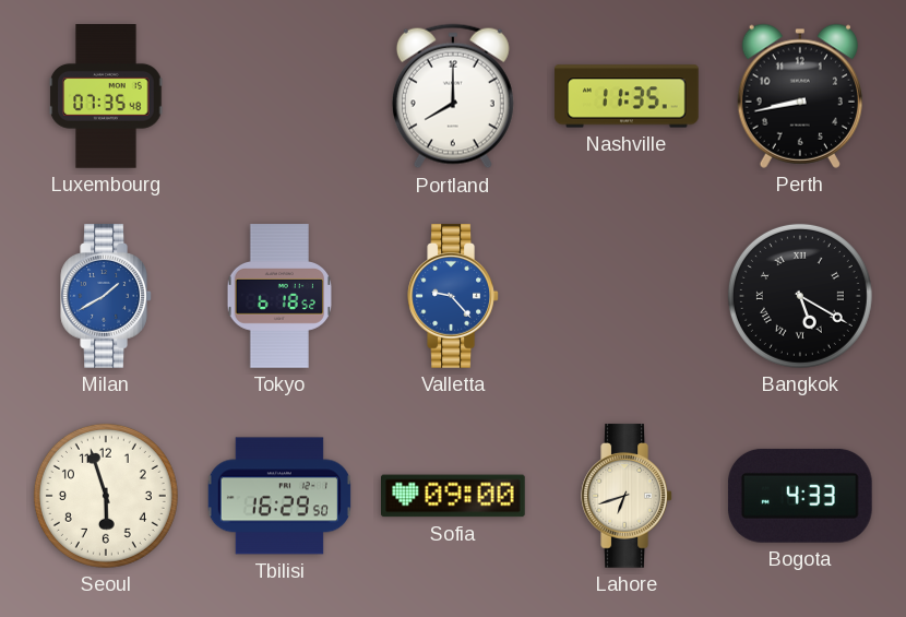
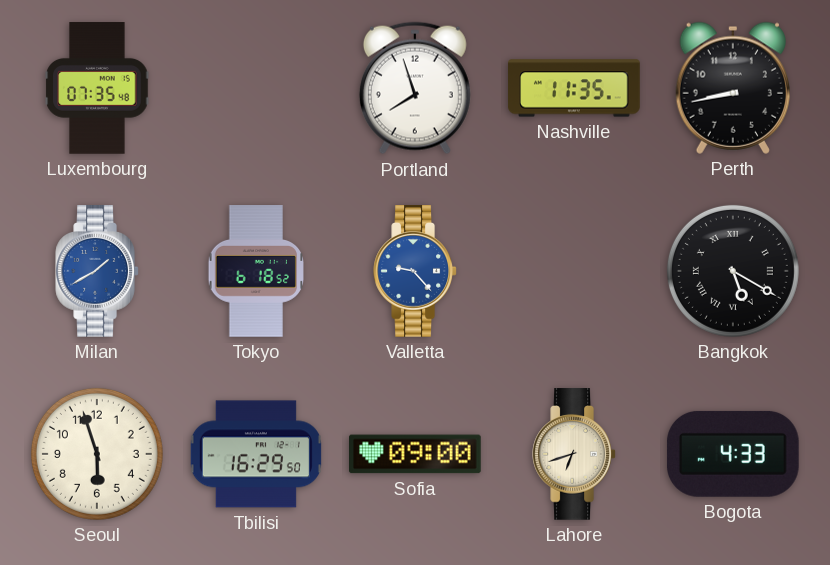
Portland: 8:00 -> 7:57 (415, 88)
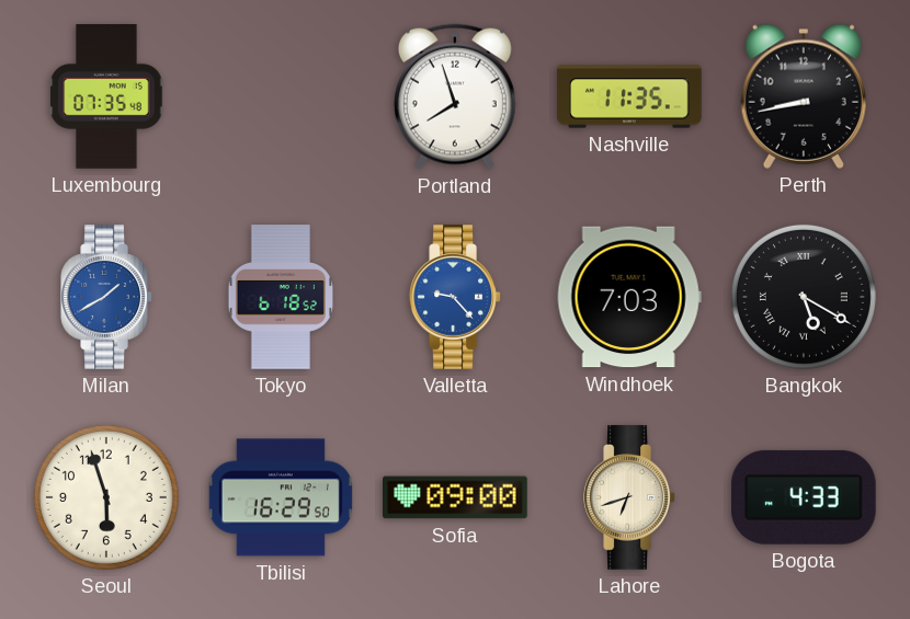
Windhoek: none -> 7:03 (629, 297)
